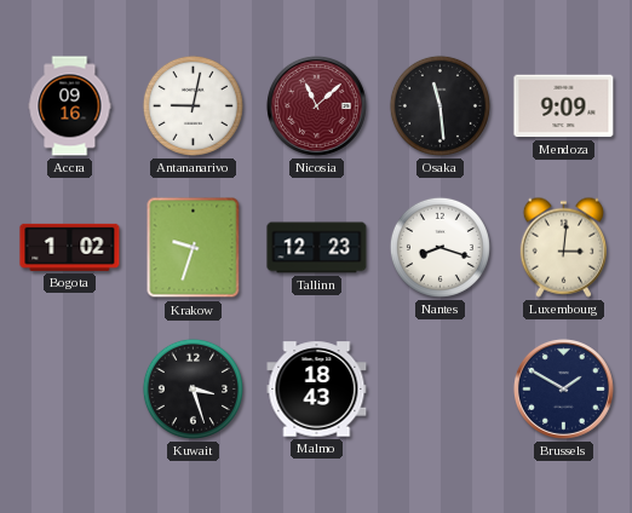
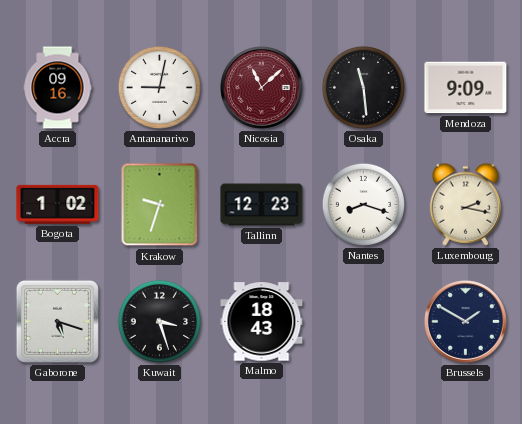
Luxembourg: 3:01 -> 2:17 (465, 204)
Gaborone: none -> 5:18 (57, 321)
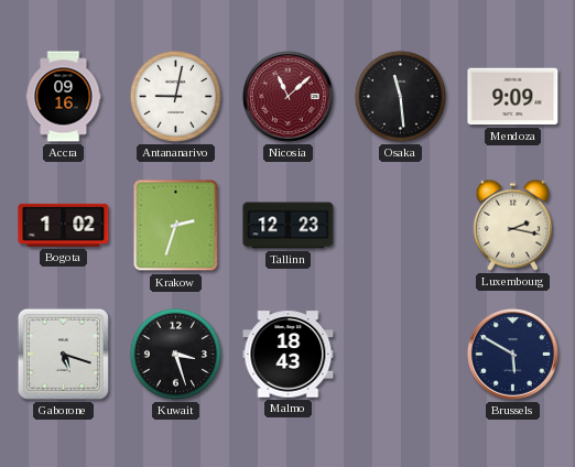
Krakow: 9:33 -> 2:33 (176, 226)
Nantes: 8:18 -> none (363, 204)
Brussels: 1:50 -> 5:50 (512, 354)
